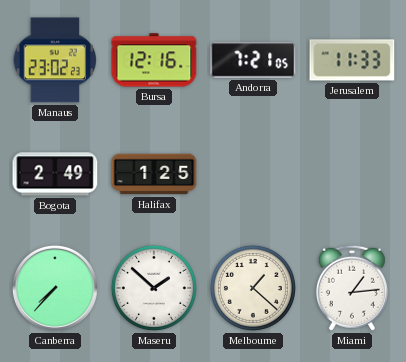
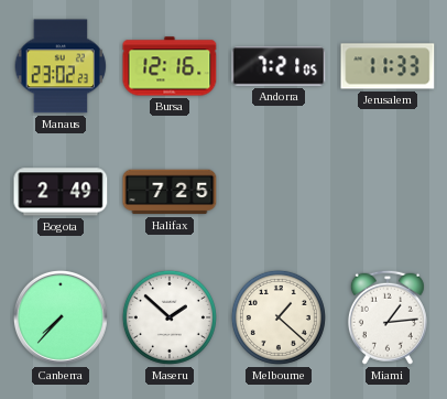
Halifax: 1:25 -> 7:25 (170, 192)
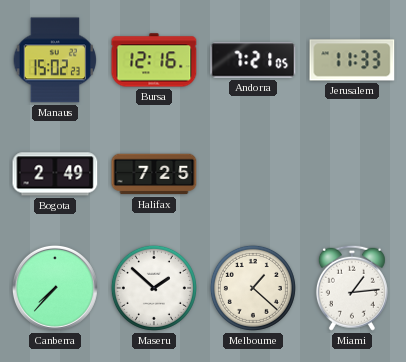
Manaus: 23:02 -> 15:02 (55, 60)
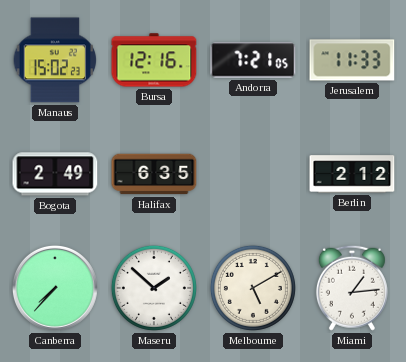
Halifax: 7:25 -> 6:35 (154, 174)
Berlin: none -> 2:12 (352, 174)
Melbourne: 1:22 -> 5:10 (253, 288)
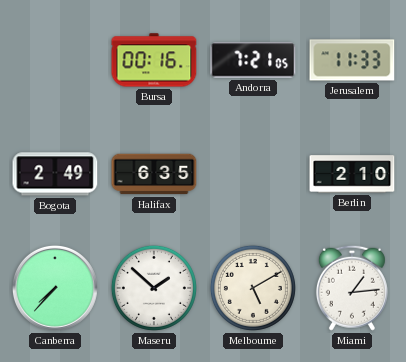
Manaus: 15:02 -> none (55, 60)
Bursa: 12:16 -> 00:16 (154, 60)
Berlin: 2:12 -> 2:10 (352, 174)
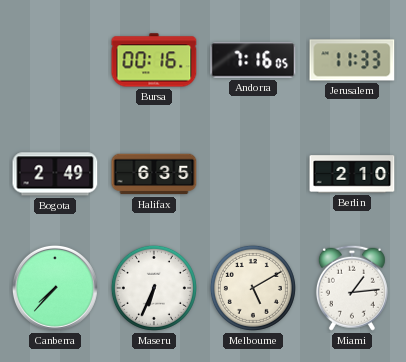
Andorra: 7:21 -> 7:16 (253, 60)
Maseru: 1:52 -> 6:34 (154, 288)
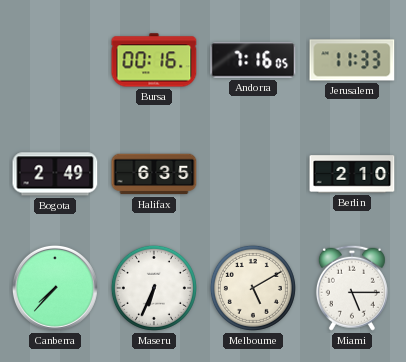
Miami: 1:14 -> 5:15 (352, 288)
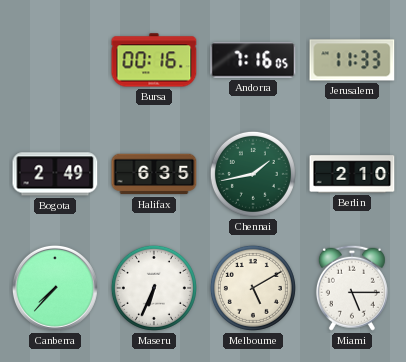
Chennai: none -> 1:43 (253, 174)
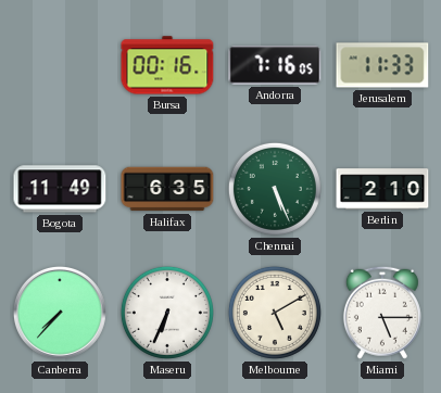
Bogota: 2:49 -> 11:49 (60, 189)
Chennai: 1:43 -> 5:26 (275, 189)
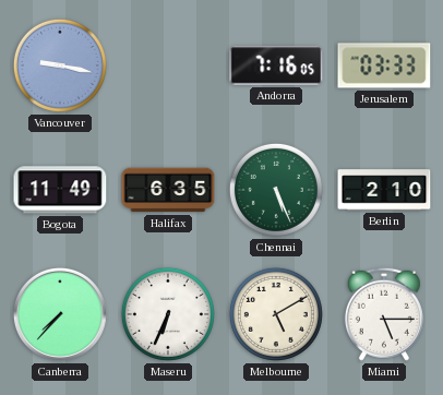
Vancouver: none -> 9:17 (60, 65)
Bursa: 00:16 -> none (167, 65)
Jerusalem: 11:33 -> 03:33 (384, 65)
